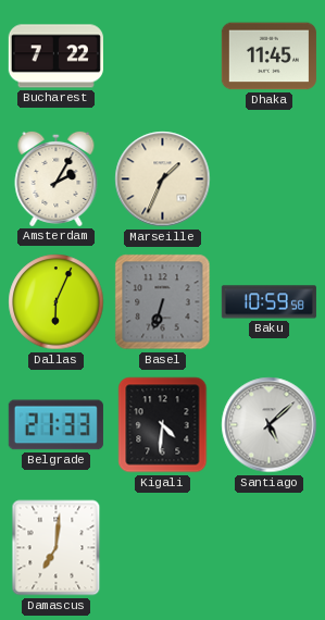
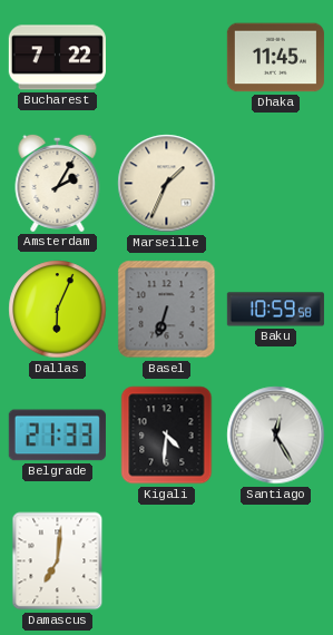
Santiago: 5:08 -> 12:25 (276, 436)
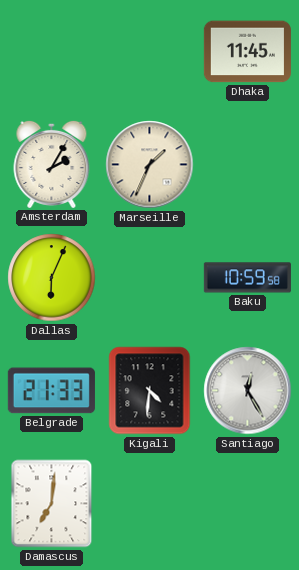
Bucharest: 7:22 -> none (57, 58)
Basel: 6:33 -> none (167, 310)
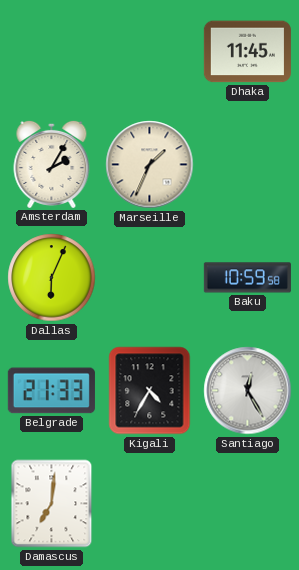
Kigali: 4:31 -> 4:35 (150, 391)
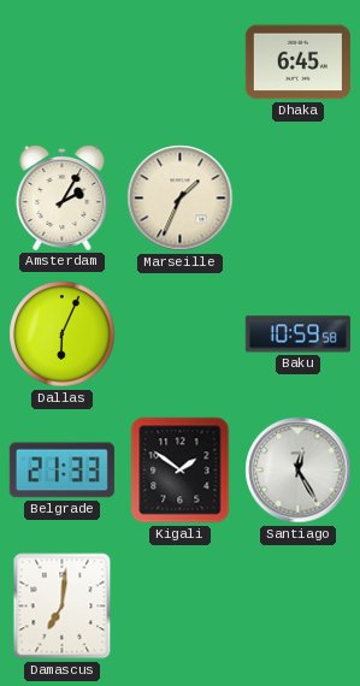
Dhaka: 11:45 -> 6:45 (297, 63)
Kigali: 4:35 -> 1:51 (181, 471)
